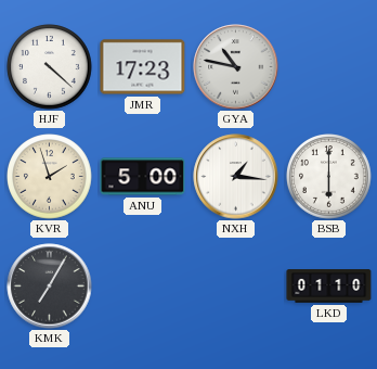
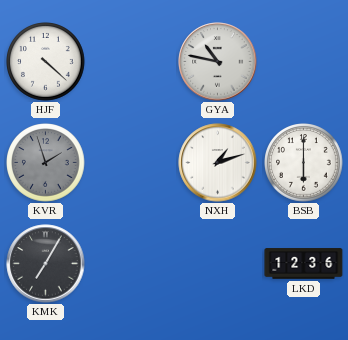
JMR: 17:23 -> none (143, 67)
KVR dial: cream -> grey (46, 163)
ANU: 5:00 -> none (143, 177)
NXH: 1:16 -> 1:12 (218, 163)
LKD: 01:10 -> 12:36 (304, 264)
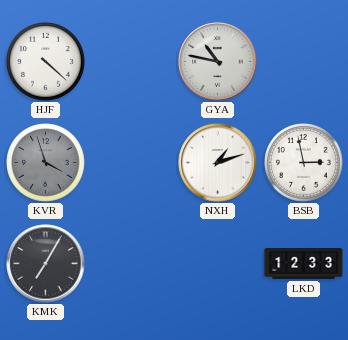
KVR: 1:57 -> 3:57 (46, 163)
BSB: 6:00 -> 2:58 (304, 163)
LKD: 12:36 -> 12:33 (304, 264)
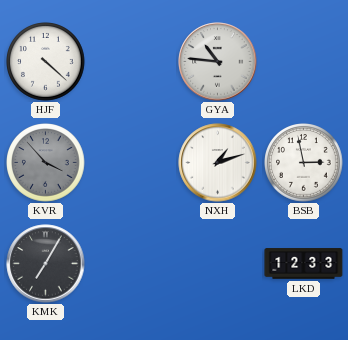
GYA: 10:47 -> 10:46 (218, 62)
KVR: 3:57 -> 3:53 (46, 163)
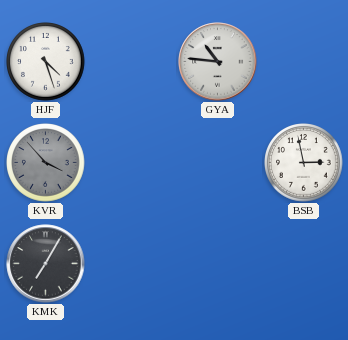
HJF: 4:22 -> 4:27 (46, 62)
NXH: 1:12 -> none (218, 163)
LKD: 12:33 -> none (304, 264)
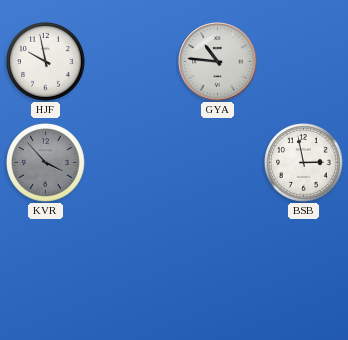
HJF: 4:27 -> 9:58 (46, 62)
KMK: 7:05 -> none (46, 264)
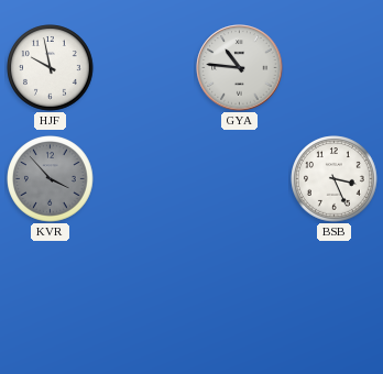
BSB: 2:58 -> 3:26 (335, 179)
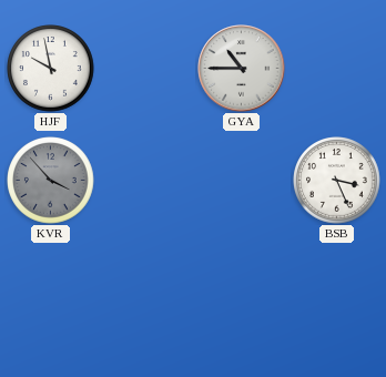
GYA: 10:46 -> 10:45 (242, 69)
